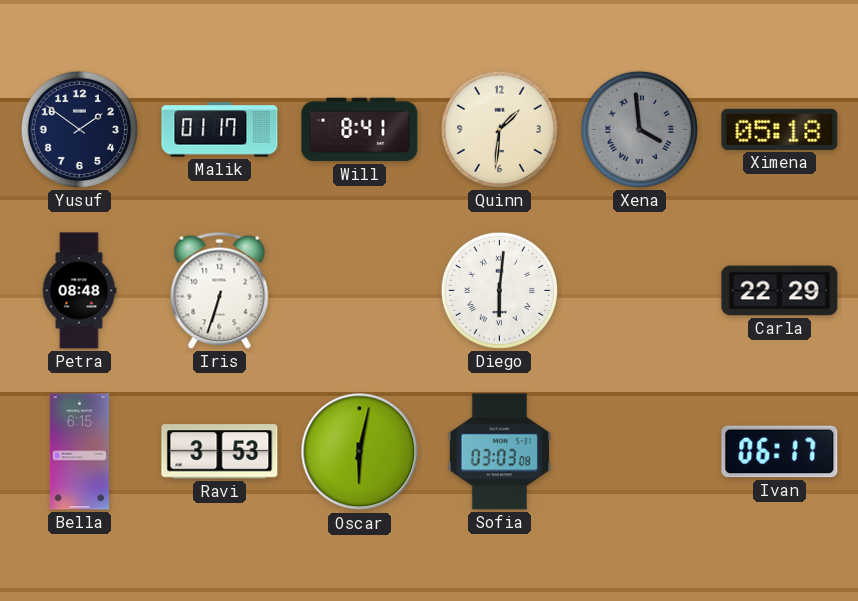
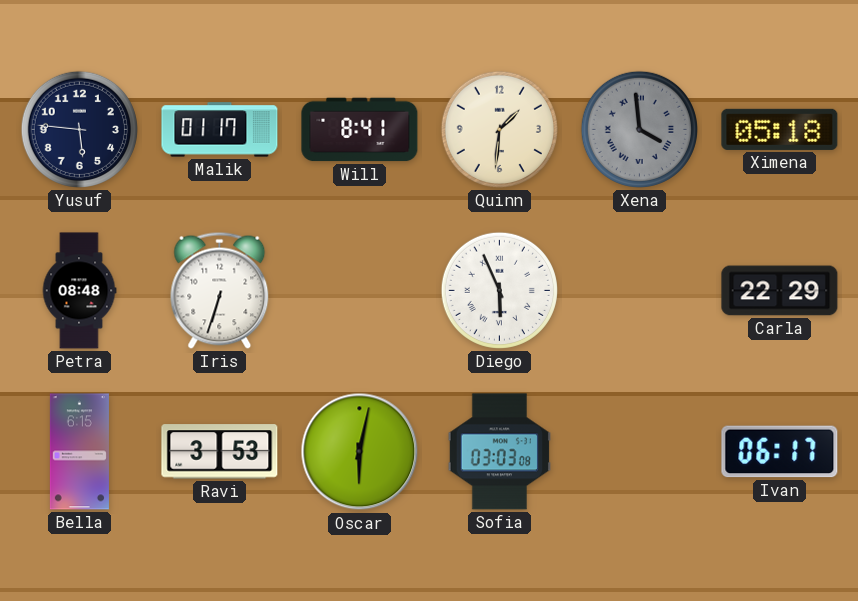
Yusuf: 1:51 -> 5:46 (79, 129)
Diego: 6:01 -> 5:56 (499, 290)
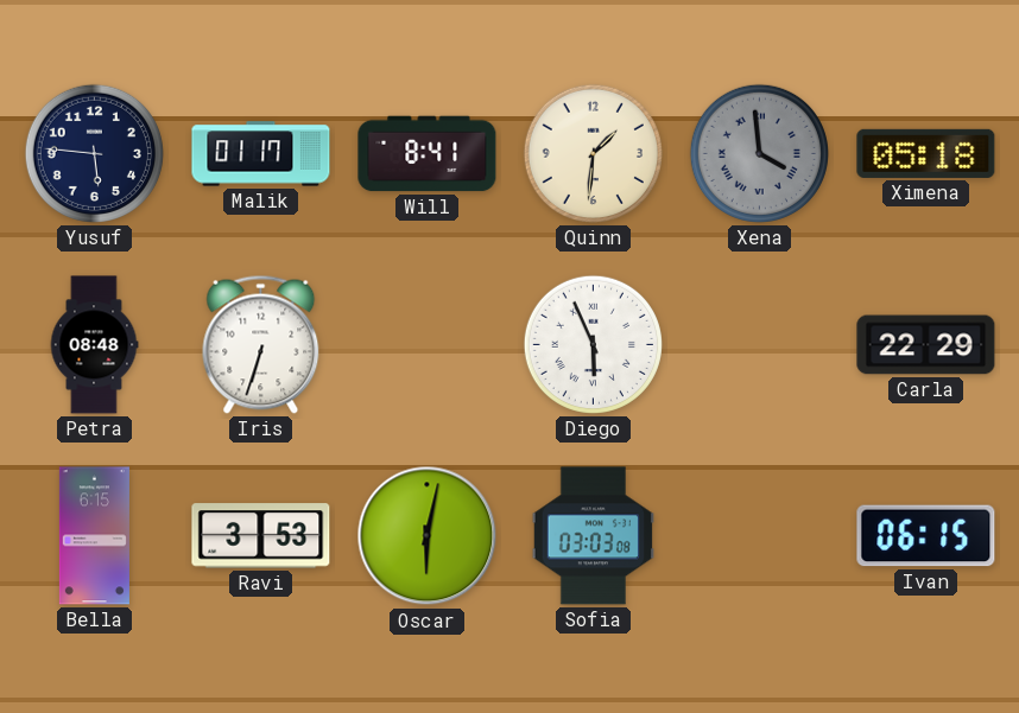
Ivan: 06:17 -> 06:15 (926, 536)
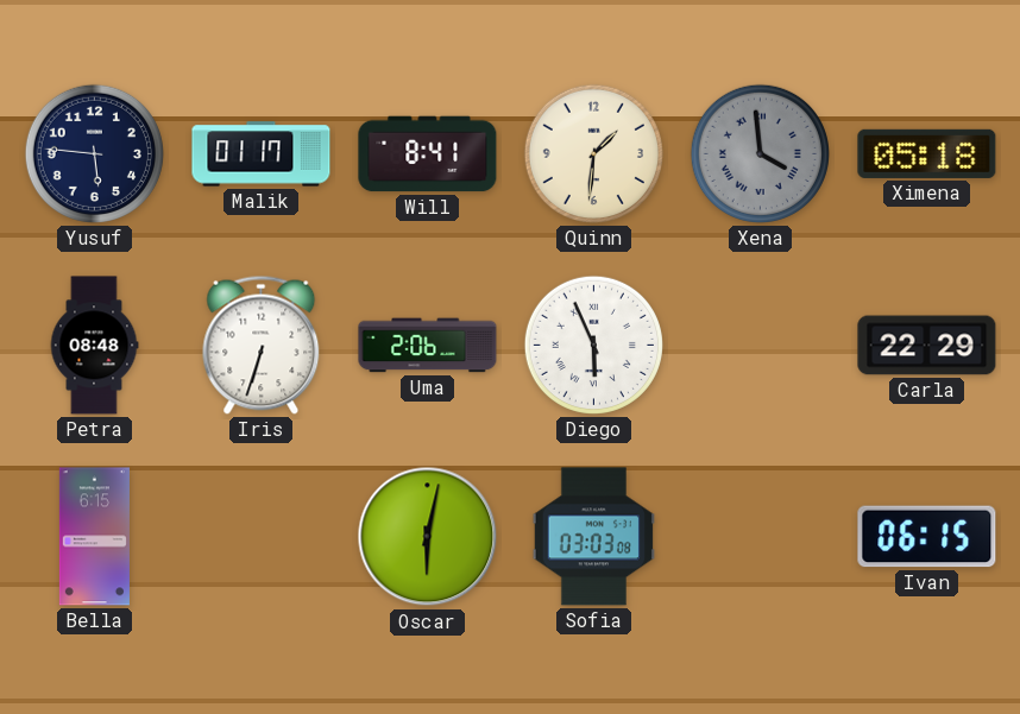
Uma: none -> 2:06 (428, 346)
Ravi: 3:53 -> none (261, 536)
